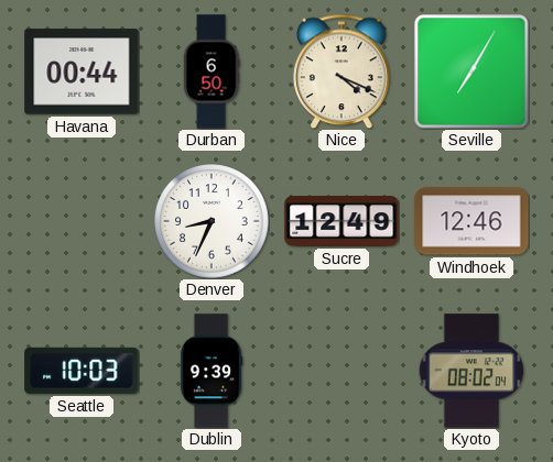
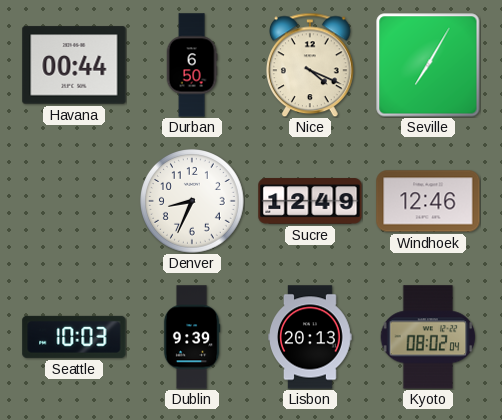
Lisbon: none -> 20:13 (310, 337)
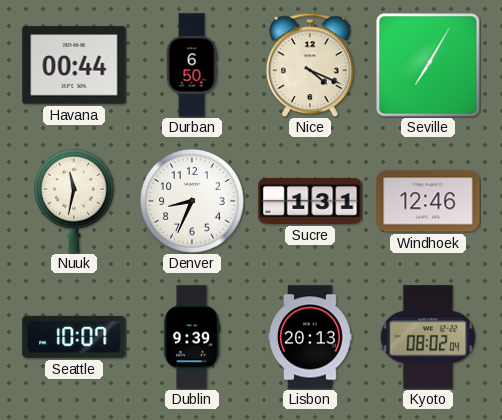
Nuuk: none -> 11:32 (74, 201)
Sucre: 12:49 -> 1:31 (310, 201)
Seattle: 10:03 -> 10:07 (74, 337)
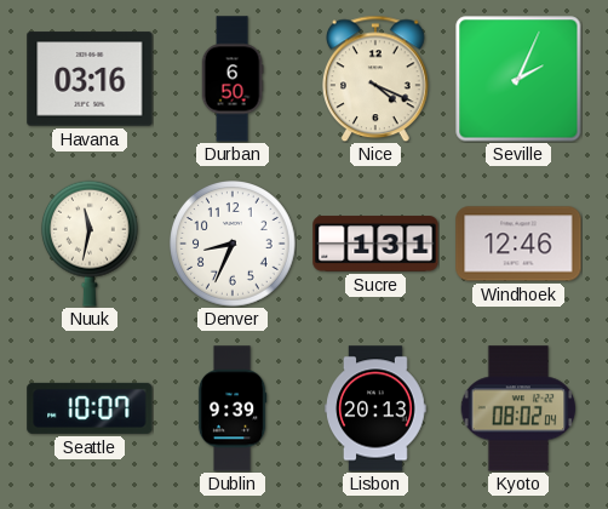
Havana: 00:44 -> 03:16 (90, 79)
Seville: 7:05 -> 2:04 (518, 79)
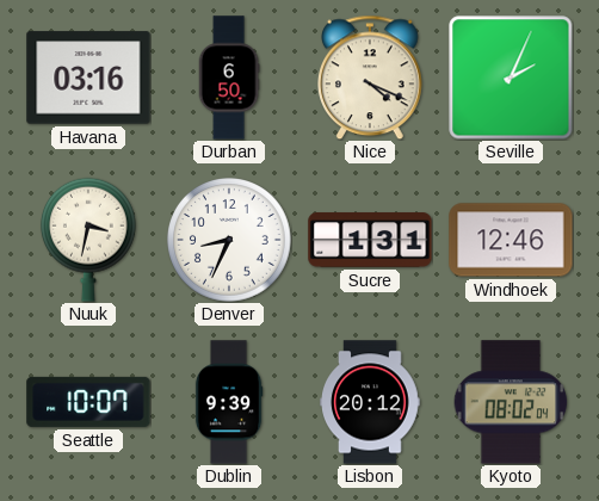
Nuuk: 11:32 -> 3:32 (88, 240)
Lisbon: 20:13 -> 20:12 (370, 402)
